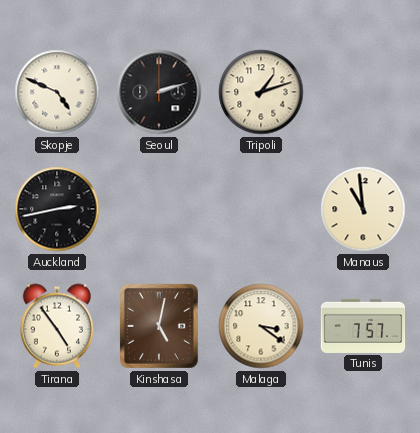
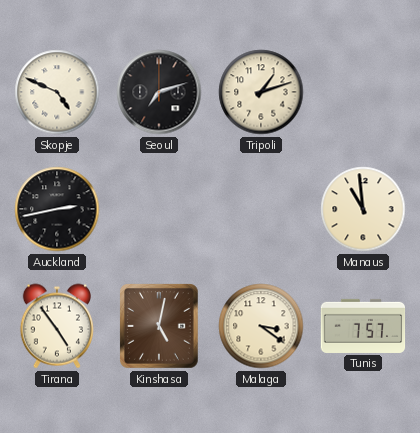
Seoul: 2:12 -> 7:12 (159, 92)
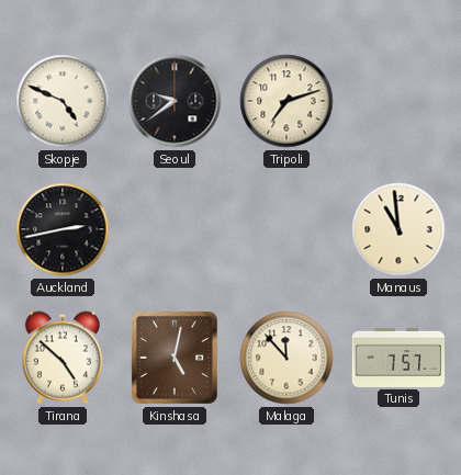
Seoul: 7:12 -> 9:39 (175, 101)
Tripoli: 1:12 -> 7:12 (286, 101)
Tirana: 4:54 -> 4:52 (61, 358)
Malaga: 3:21 -> 11:53 (286, 358)
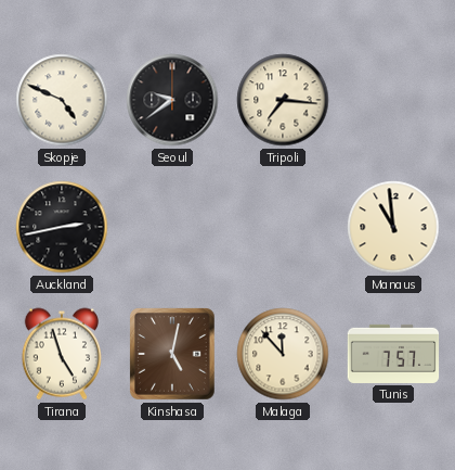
Tripoli: 7:12 -> 7:16 (283, 100)
Tirana: 4:52 -> 4:57 (61, 354)
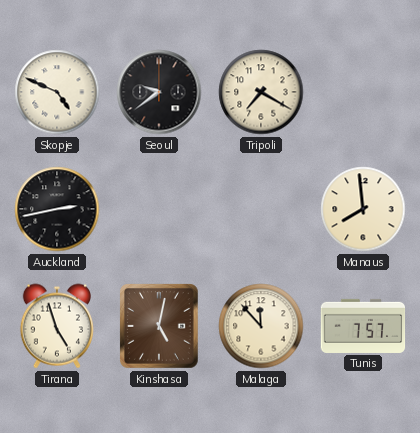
Tripoli: 7:16 -> 7:20 (261, 92)
Manaus: 10:59 -> 7:59 (363, 209)
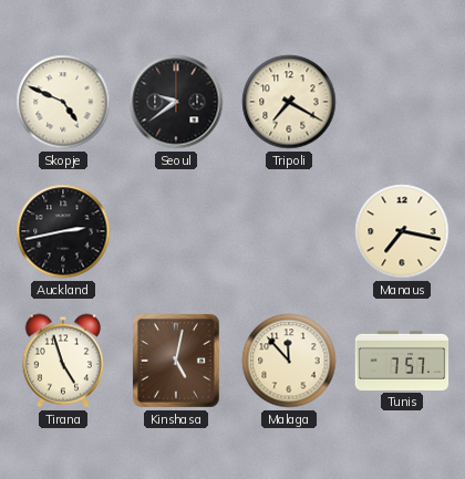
Manaus: 7:59 -> 7:17 (402, 231)
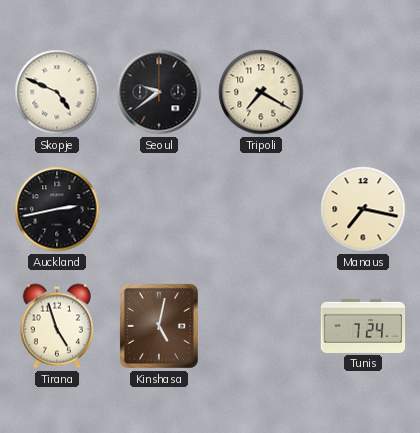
Malaga: 11:53 -> none (289, 361)
Tunis: 7:57 -> 7:24 (363, 326)
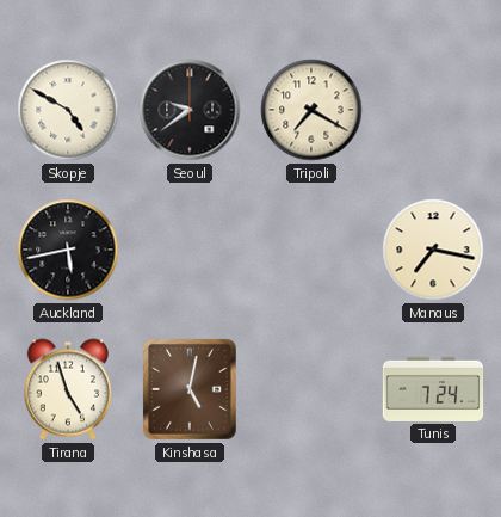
Skopje: 4:49 -> 4:50 (68, 110)
Auckland: 2:43 -> 5:43 (68, 250)
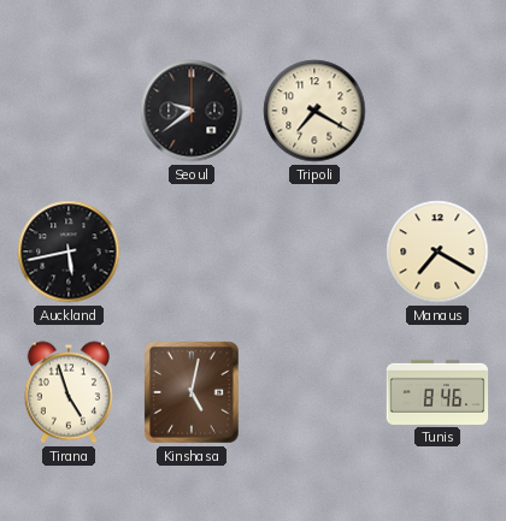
Skopje: 4:50 -> none (68, 110)
Manaus: 7:17 -> 7:20 (437, 251)
Tunis: 7:24 -> 8:46 (437, 392)
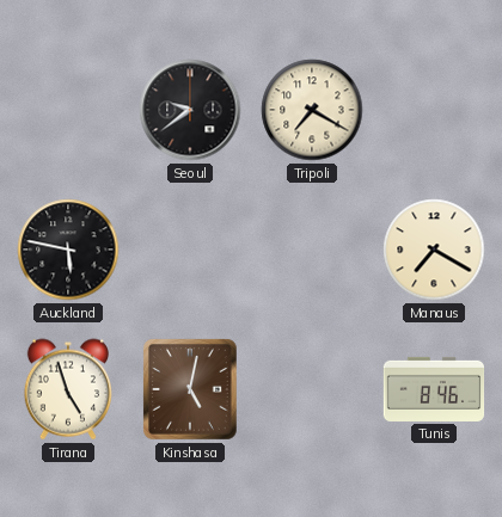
Auckland: 5:43 -> 5:47 (68, 250)
